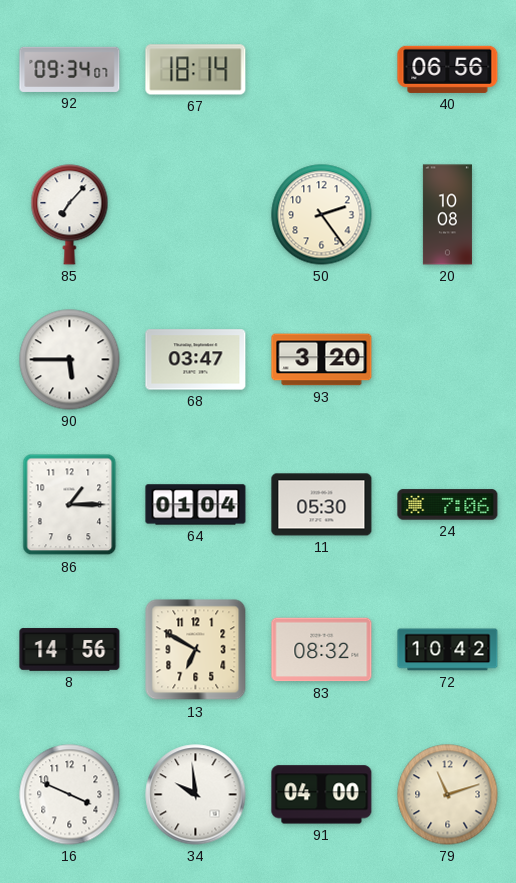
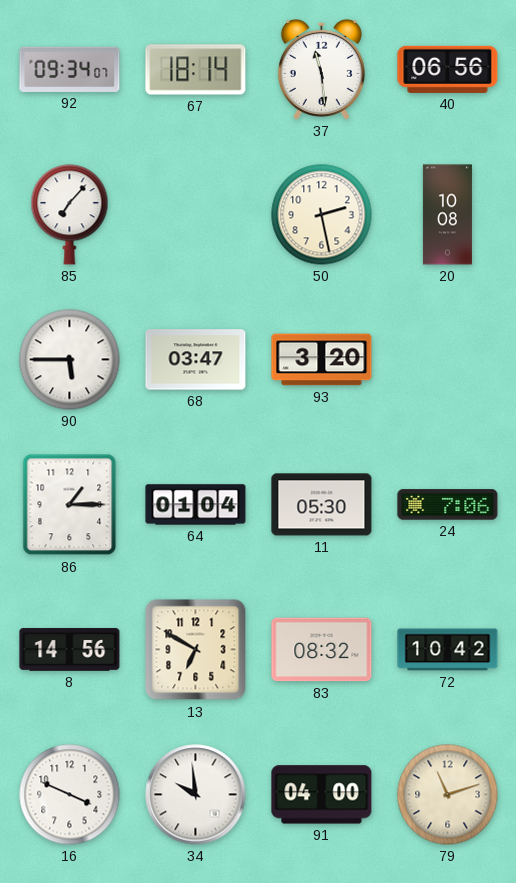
37: none -> 11:29 (321, 69)
50: 2:24 -> 2:28 (322, 215)
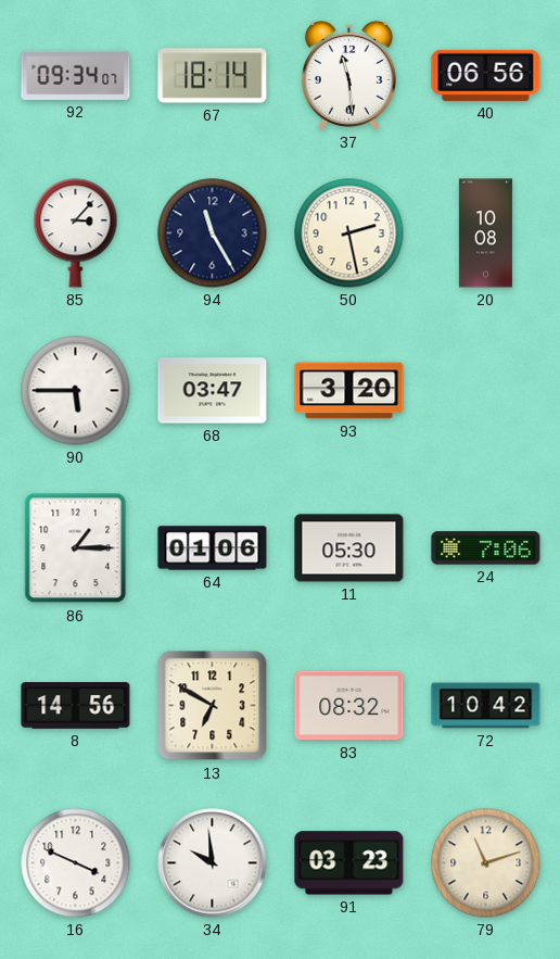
85: 7:07 -> 3:07 (76, 234)
94: none -> 11:25 (213, 234)
64: 01:04 -> 01:06 (213, 548)
91: 04:00 -> 03:23 (349, 863)
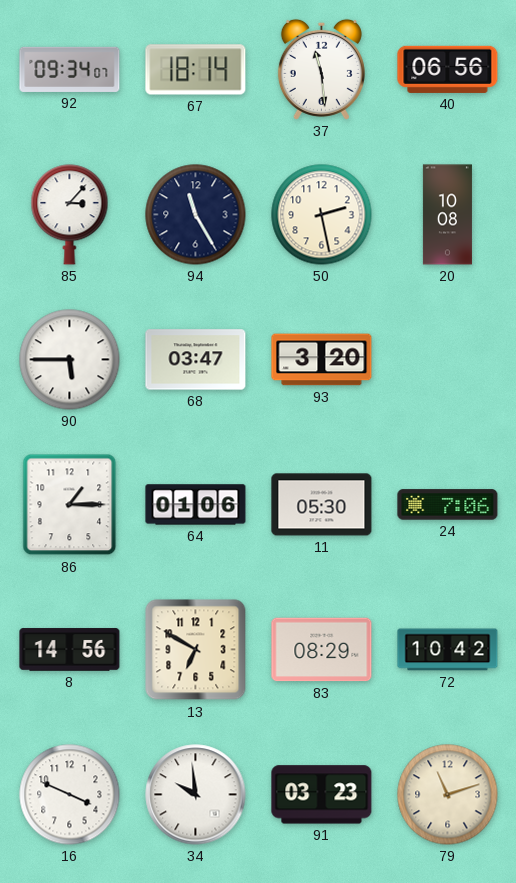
83: 08:32 -> 08:29 (322, 650)
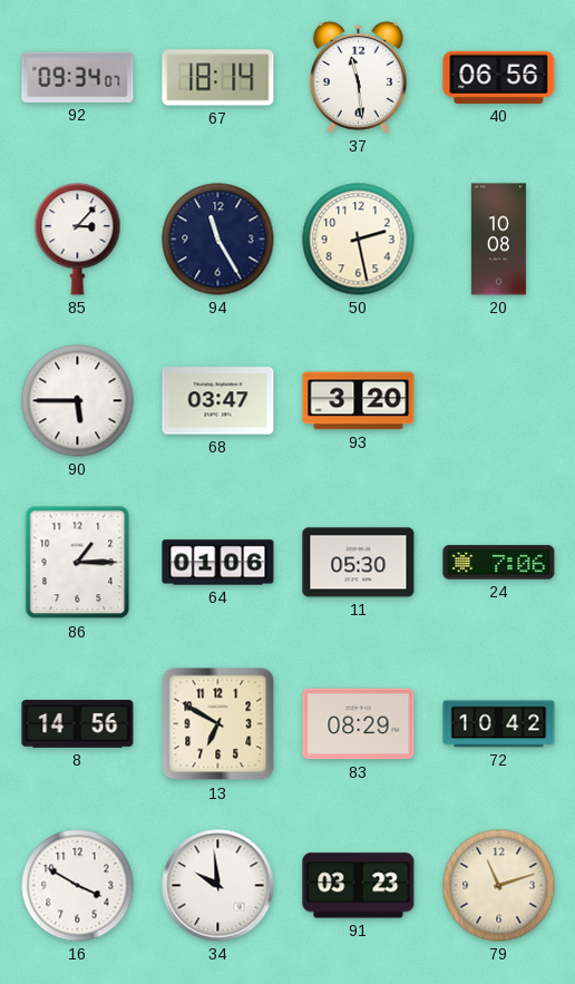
16: 3:49 -> 3:50 (78, 886)
